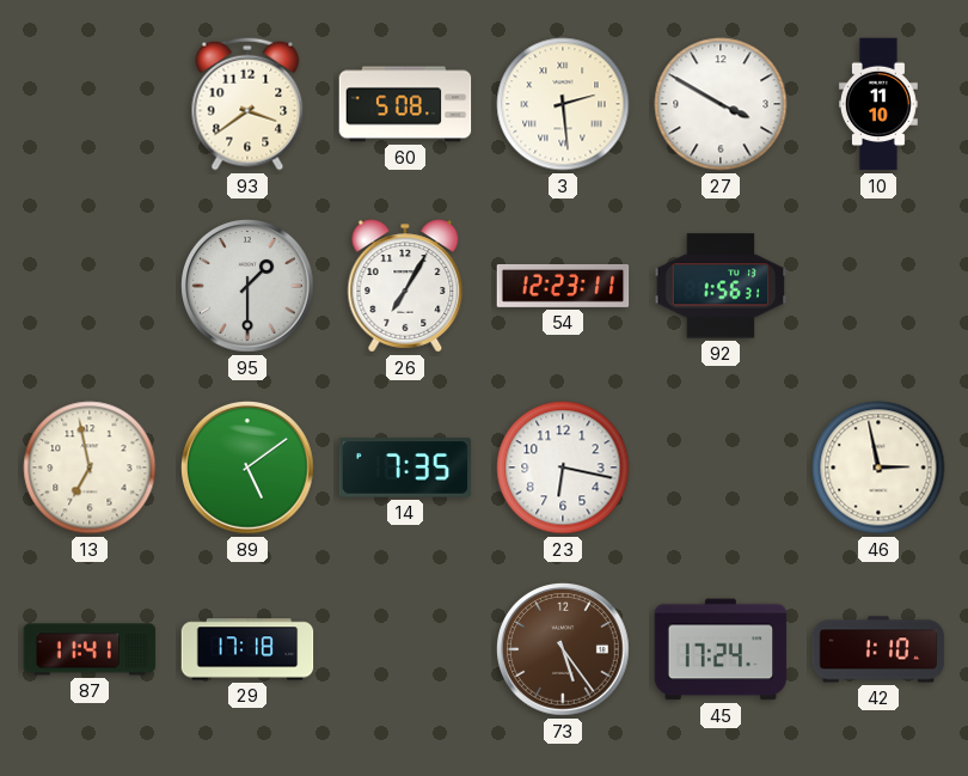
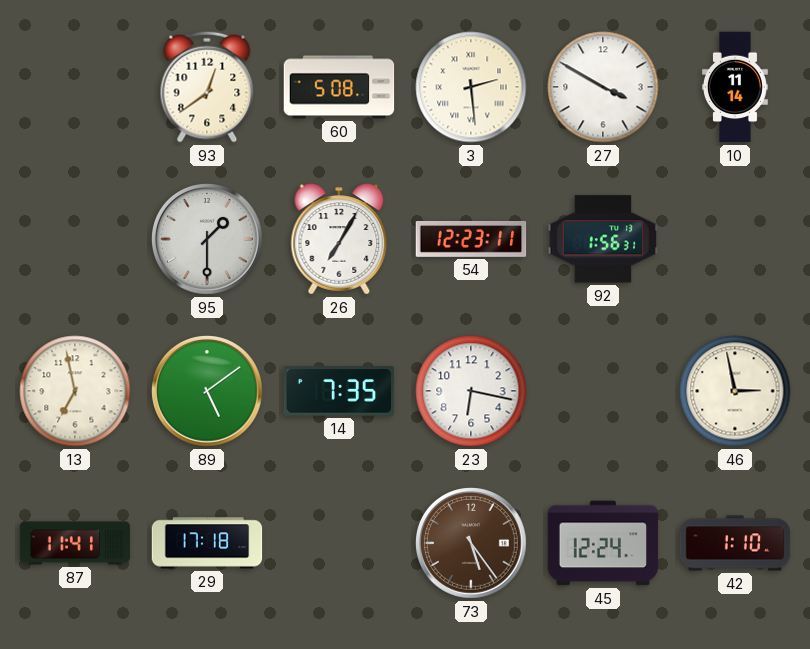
93: 3:39 -> 12:39 (207, 87)
10: 11:10 -> 11:14 (735, 87)
45: 17:24 -> 12:24 (603, 543)
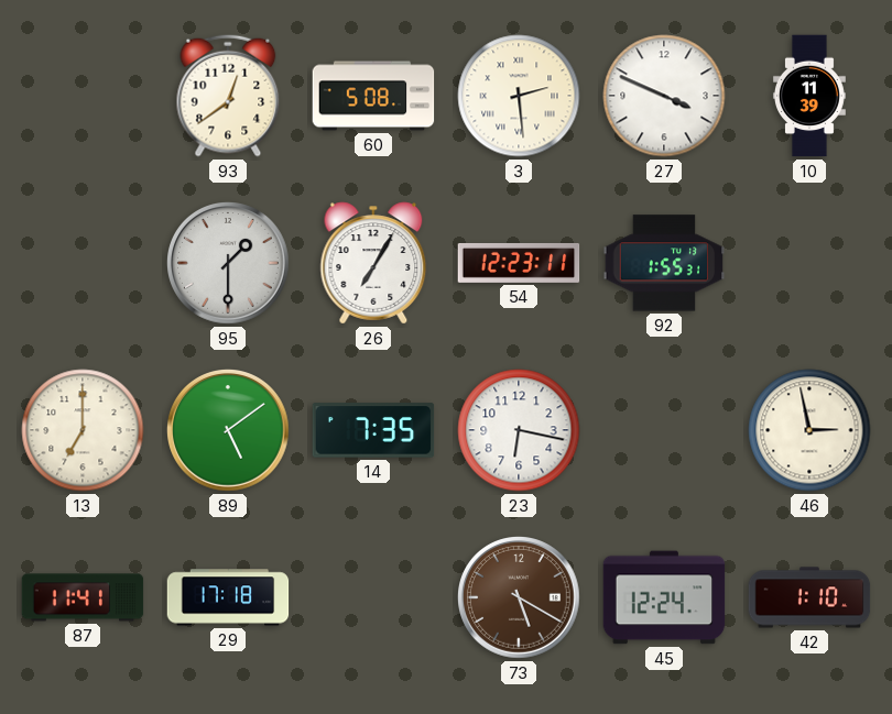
27: 3:50 -> 3:49 (664, 96)
10: 11:14 -> 11:39 (809, 96)
92: 1:56 -> 1:55 (664, 263)
13: 6:58 -> 7:00 (83, 430)
73: 5:24 -> 5:20 (519, 597)
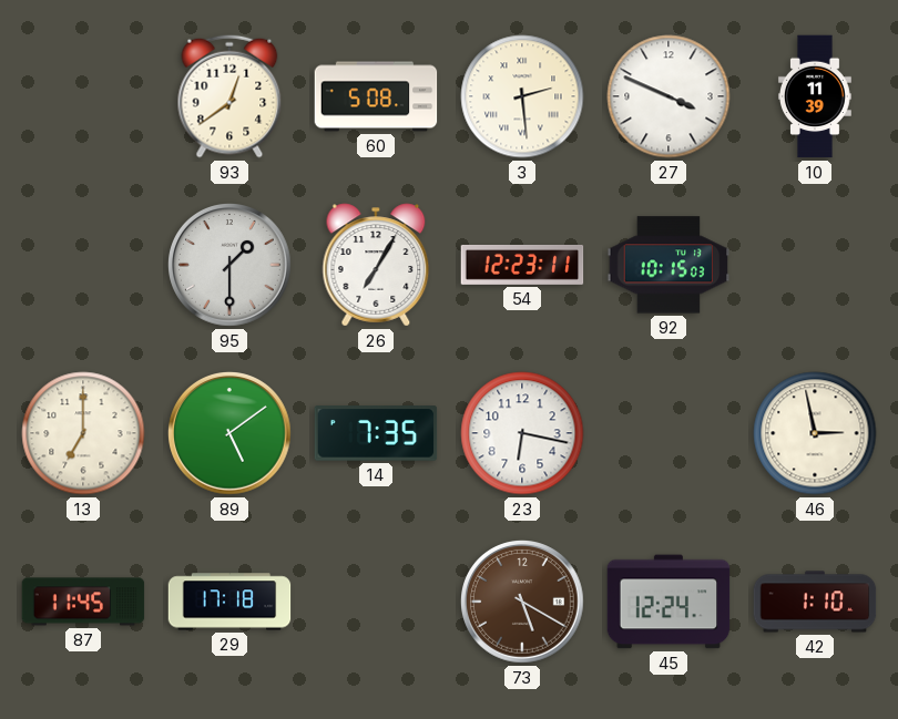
92: 1:55 -> 10:15 (669, 265)
87: 11:41 -> 11:45 (83, 602)
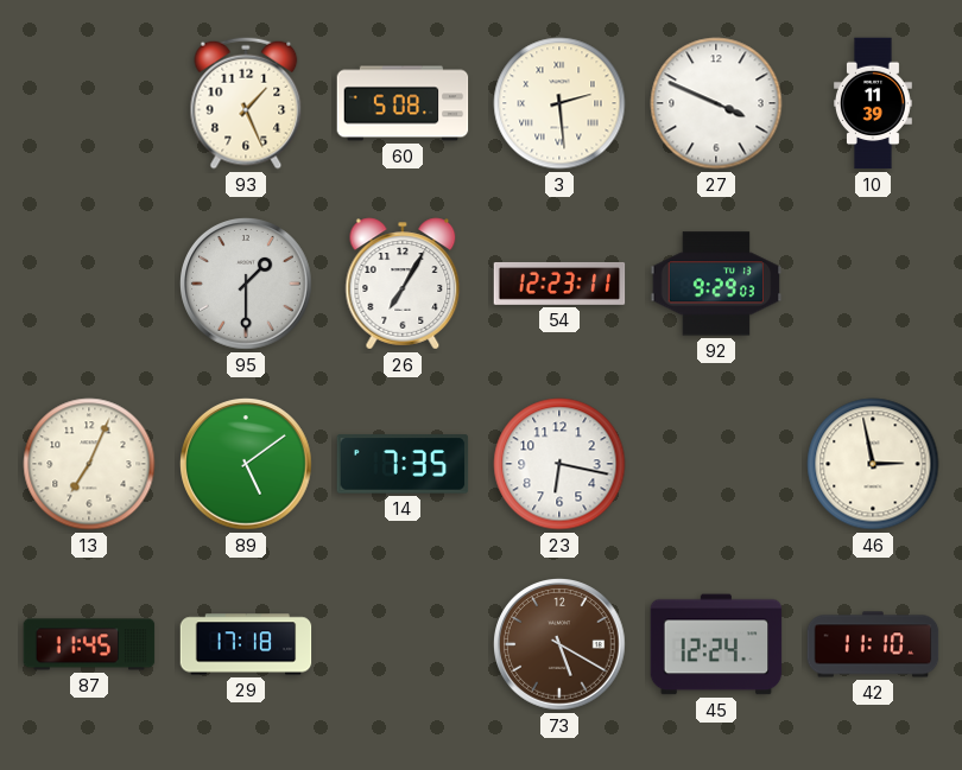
93: 12:39 -> 1:26 (246, 103)
92: 10:15 -> 9:29 (716, 284)
13: 7:00 -> 7:04 (89, 464)
42: 1:10 -> 11:10 (873, 644)
